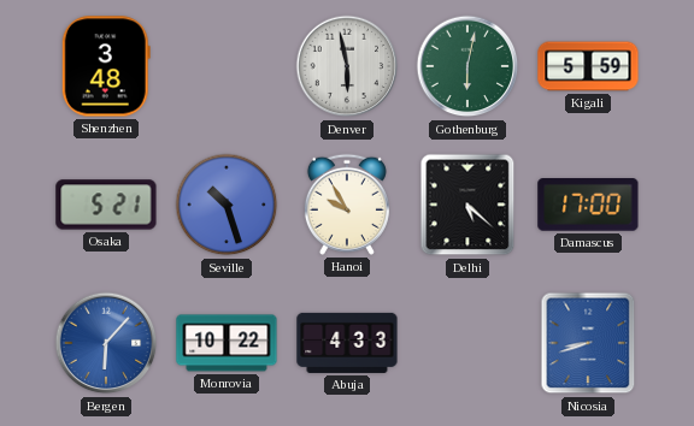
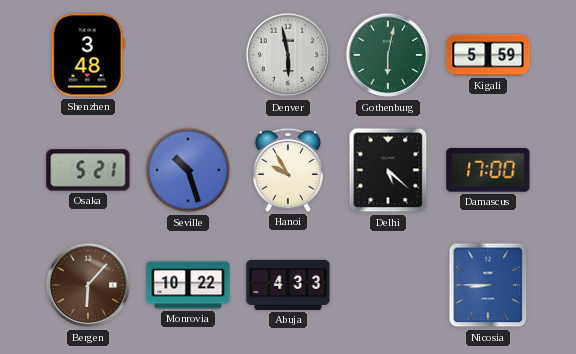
Bergen dial: blue -> brown (88, 285)
Nicosia: 8:42 -> 8:45 (488, 285)
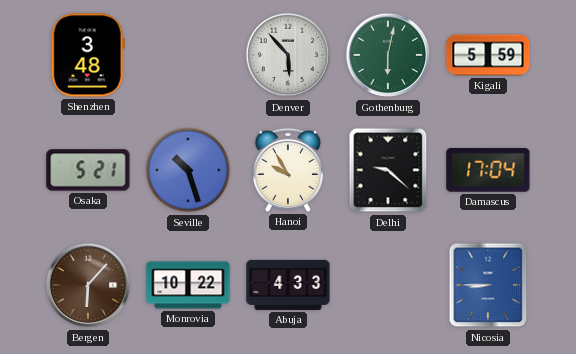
Denver: 5:58 -> 5:53 (288, 55)
Delhi: 5:22 -> 9:22 (388, 170)
Damascus: 17:00 -> 17:04 (488, 171)
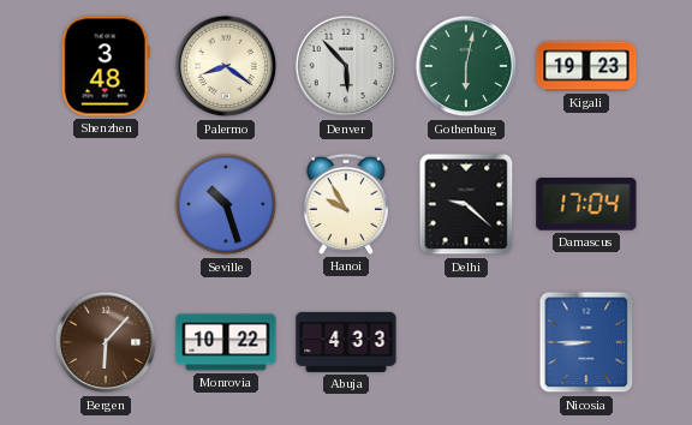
Palermo: none -> 8:21 (226, 66)
Kigali: 5:59 -> 19:23 (586, 66)
Osaka: 5:21 -> none (88, 170)
